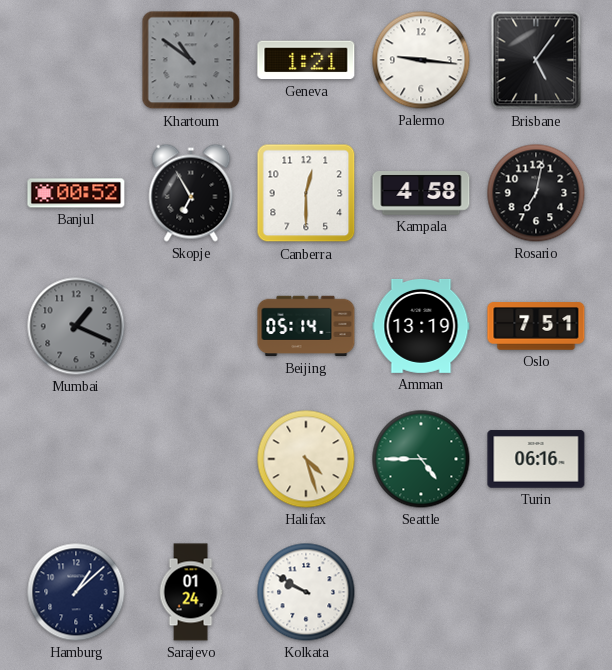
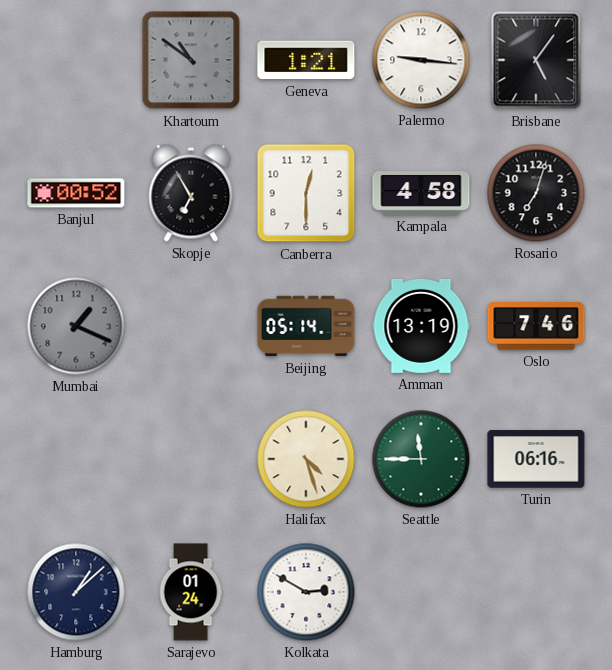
Rosario: 7:02 -> 7:03 (536, 193)
Oslo: 7:51 -> 7:46 (536, 326)
Seattle: 4:45 -> 11:45 (421, 459)
Kolkata: 9:50 -> 2:50 (306, 592)
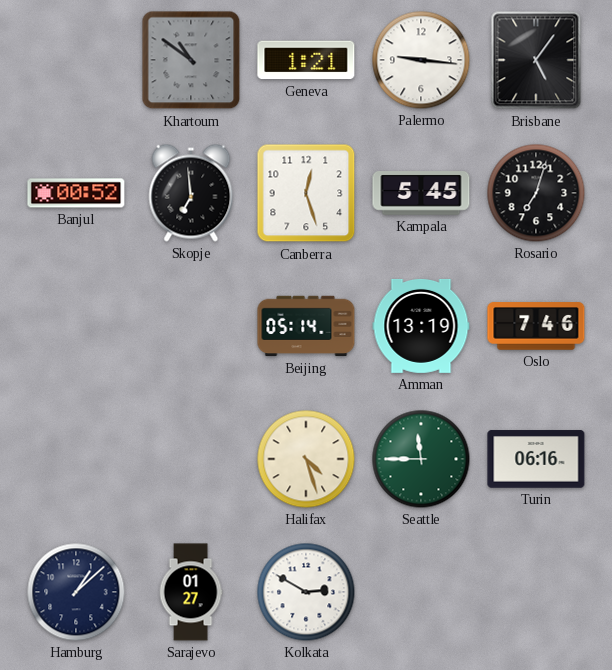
Skopje: 6:55 -> 6:59 (191, 193)
Canberra: 12:30 -> 12:27 (306, 193)
Kampala: 4:58 -> 5:45 (421, 194)
Mumbai: 1:19 -> none (76, 326)
Sarajevo: 01:24 -> 01:27 (191, 592)
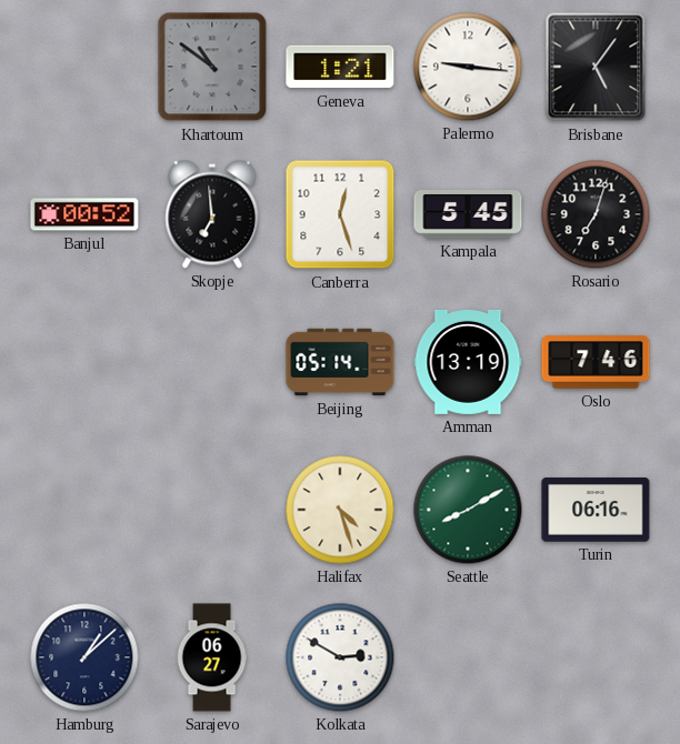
Seattle: 11:45 -> 8:10 (468, 510)
Sarajevo: 01:27 -> 06:27 (212, 657)
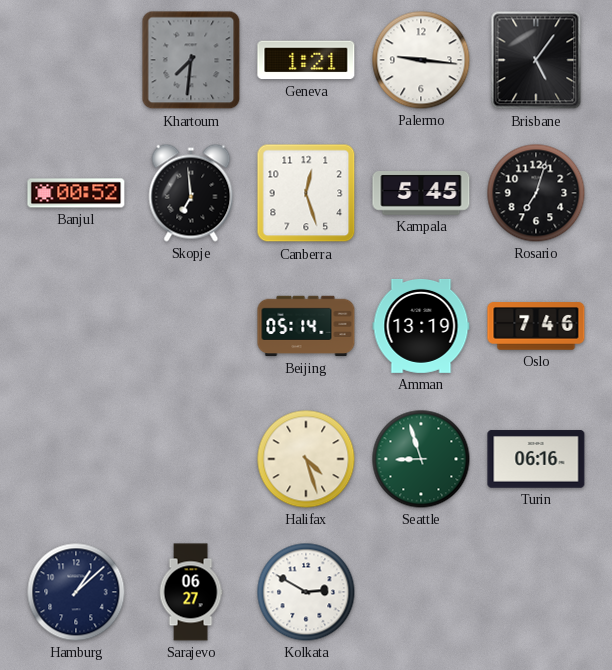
Khartoum: 10:51 -> 7:31 (191, 60)
Seattle: 8:10 -> 8:57 (421, 459)
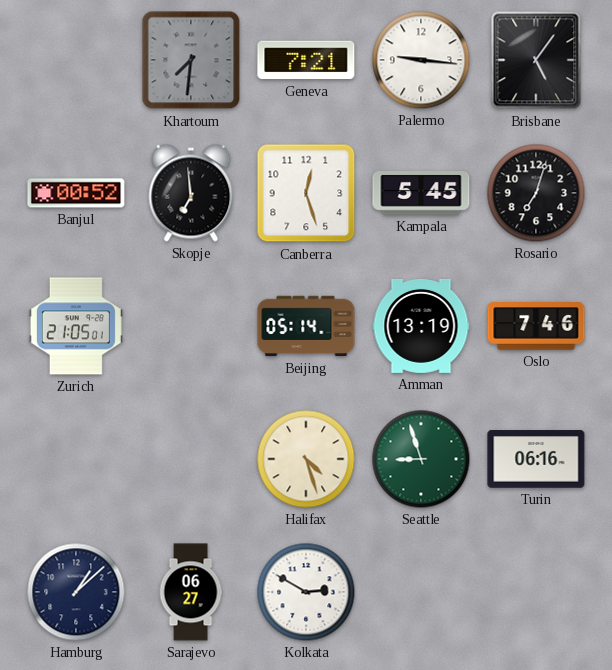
Geneva: 1:21 -> 7:21 (306, 60)
Zurich: none -> 21:05 (76, 326)
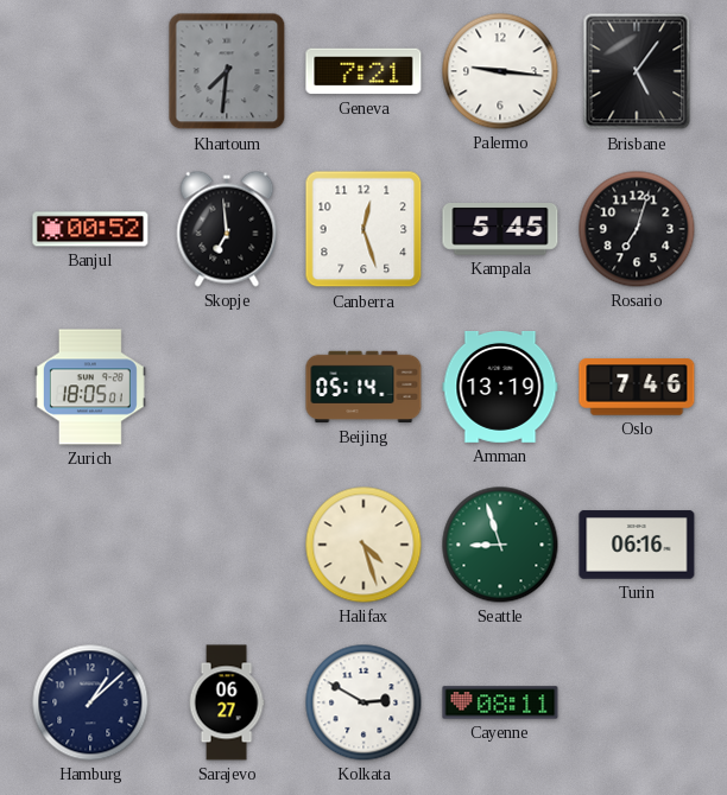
Zurich: 21:05 -> 18:05 (90, 387)
Cayenne: none -> 08:11 (500, 702)
